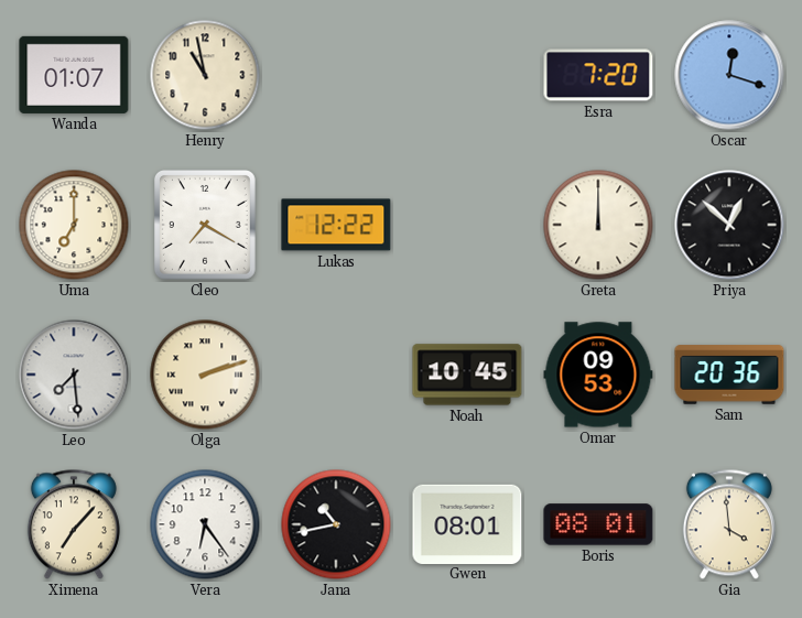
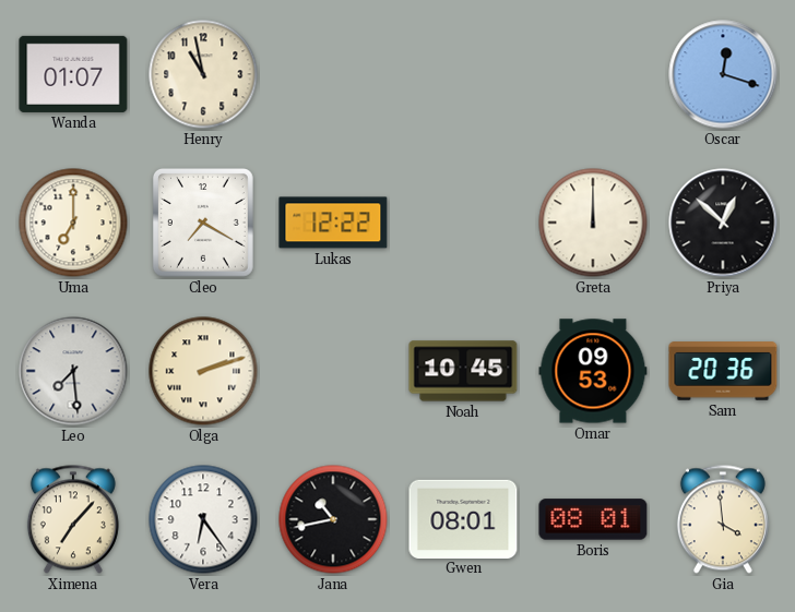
Esra: 7:20 -> none (598, 75)
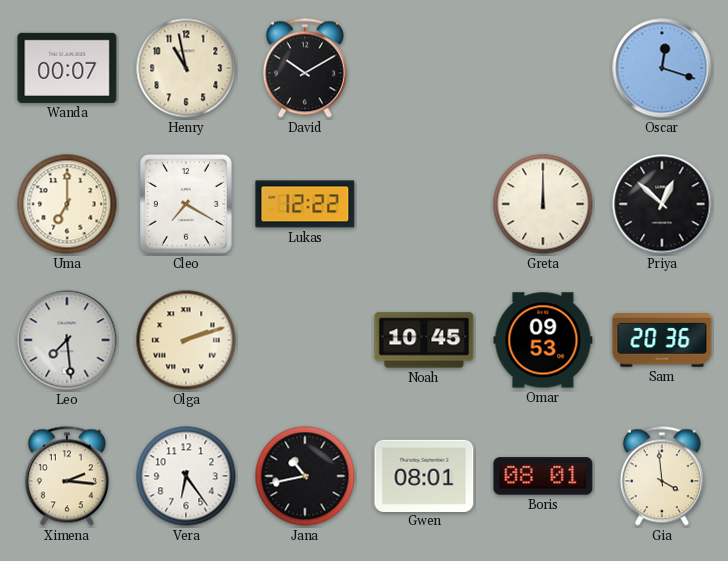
Wanda: 01:07 -> 00:07 (67, 68)
David: none -> 10:10 (305, 68)
Ximena: 7:07 -> 2:16 (67, 476)
